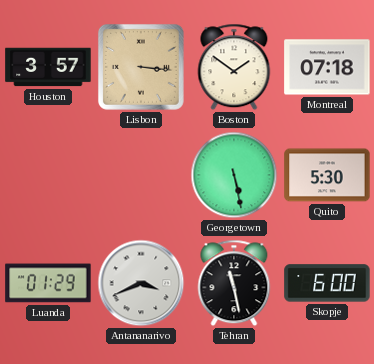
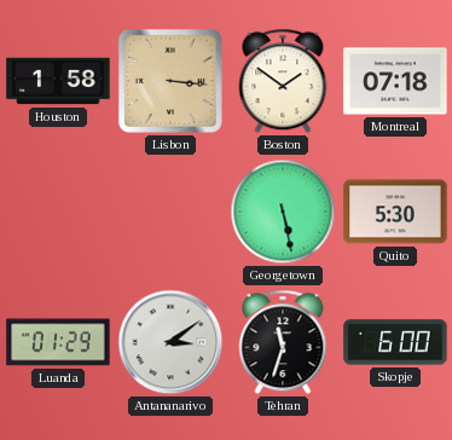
Houston: 3:57 -> 1:58 (58, 81)
Antananarivo: 3:41 -> 3:09 (170, 342)
Tehran: 11:28 -> 11:33 (283, 342)
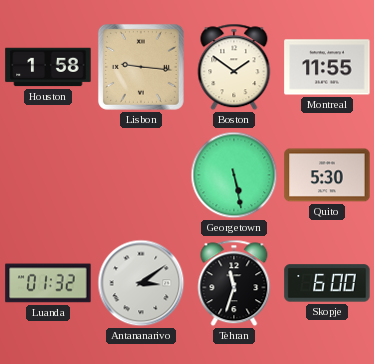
Lisbon: 3:16 -> 9:16 (141, 67)
Montreal: 07:18 -> 11:55 (327, 67)
Luanda: 01:29 -> 01:32 (48, 283)
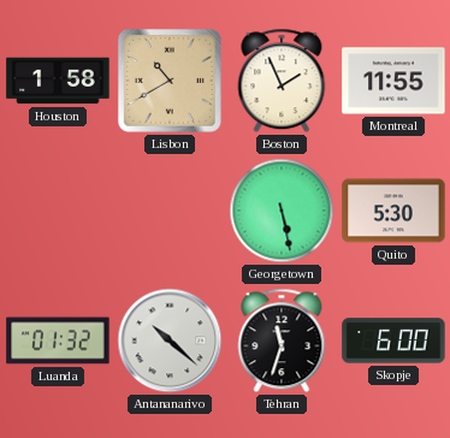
Lisbon: 9:16 -> 10:40 (170, 81)
Boston: 1:51 -> 1:56 (282, 81)
Antananarivo: 3:09 -> 10:22 (170, 341)
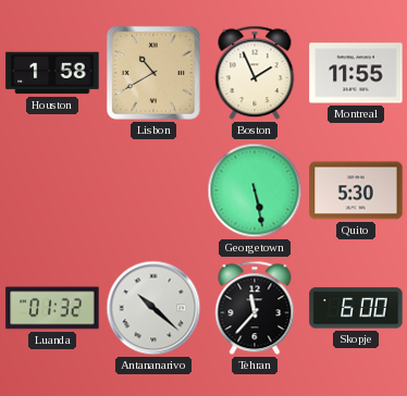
Tehran: 11:33 -> 11:37 (255, 308)
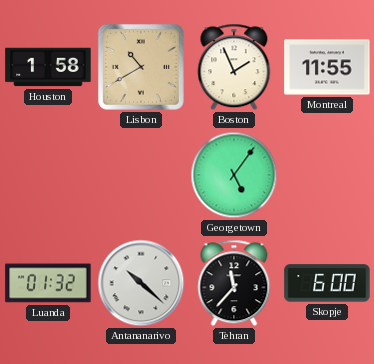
Georgetown: 5:28 -> 5:06 (234, 175)
Quito: 5:30 -> none (356, 190)
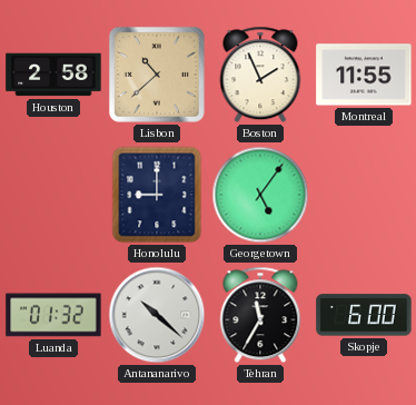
Houston: 1:58 -> 2:58 (53, 75)
Lisbon: 10:40 -> 10:38 (157, 75)
Honolulu: none -> 9:00 (157, 195)
Tehran: 11:37 -> 11:35 (260, 315)
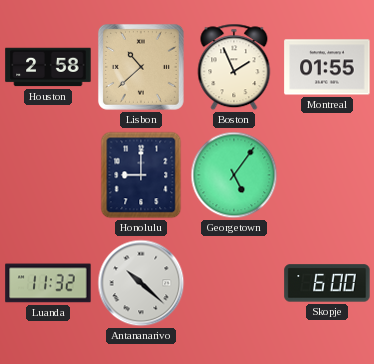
Montreal: 11:55 -> 01:55 (327, 67)
Luanda: 01:32 -> 11:32 (48, 283)
Tehran: 11:35 -> none (260, 315)
